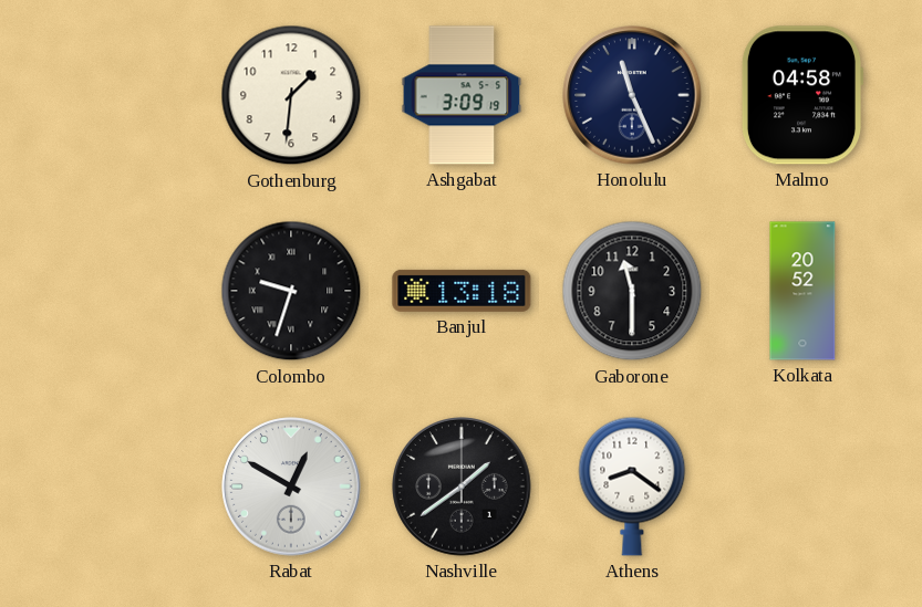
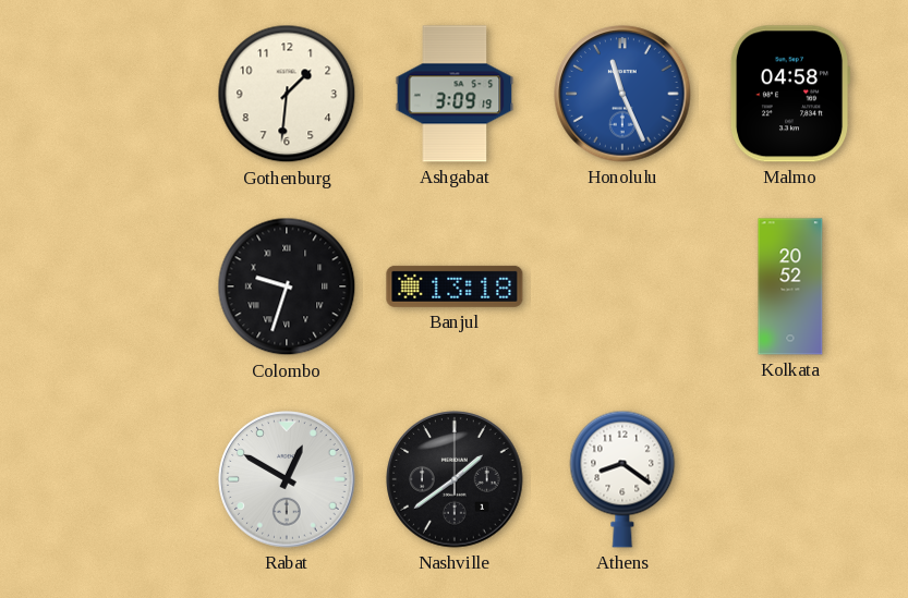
Honolulu dial: navy -> blue (622, 94)
Gaborone: 11:30 -> none (632, 291)
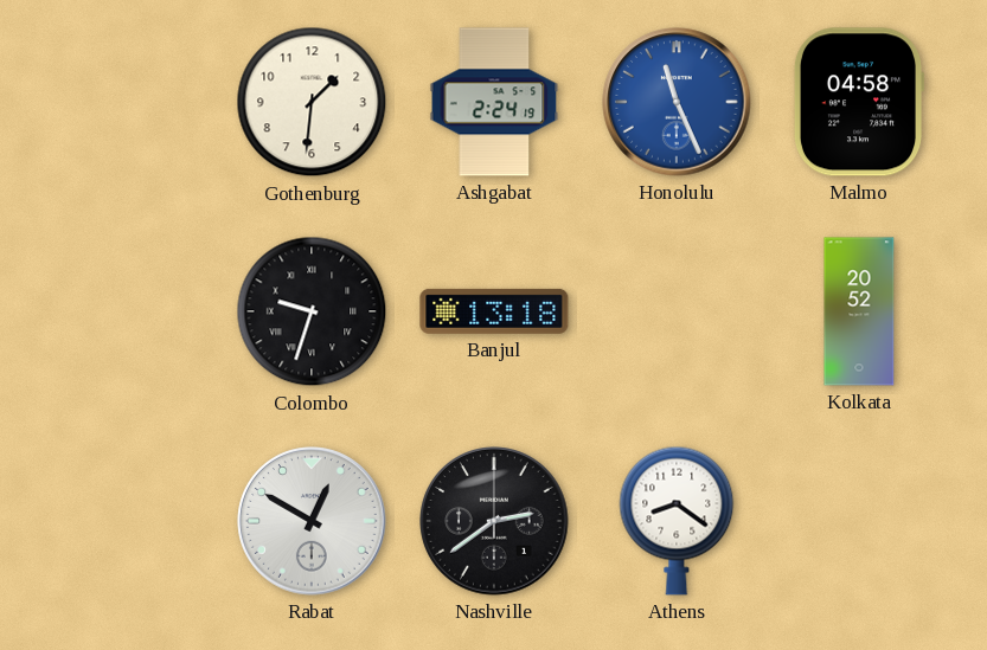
Ashgabat: 3:09 -> 2:24 (494, 102)
Nashville: 1:39 -> 2:39 (494, 521)
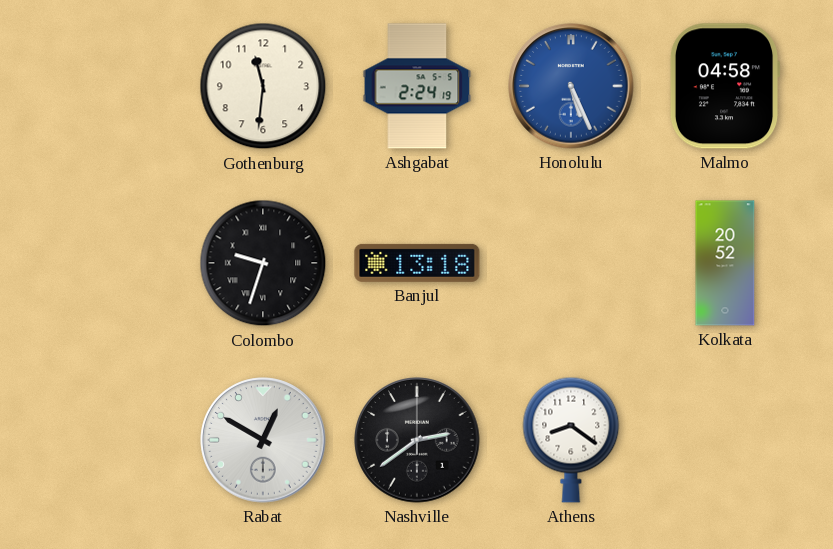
Gothenburg: 1:31 -> 11:31 (263, 86)
Honolulu: 11:26 -> 5:26 (571, 86)
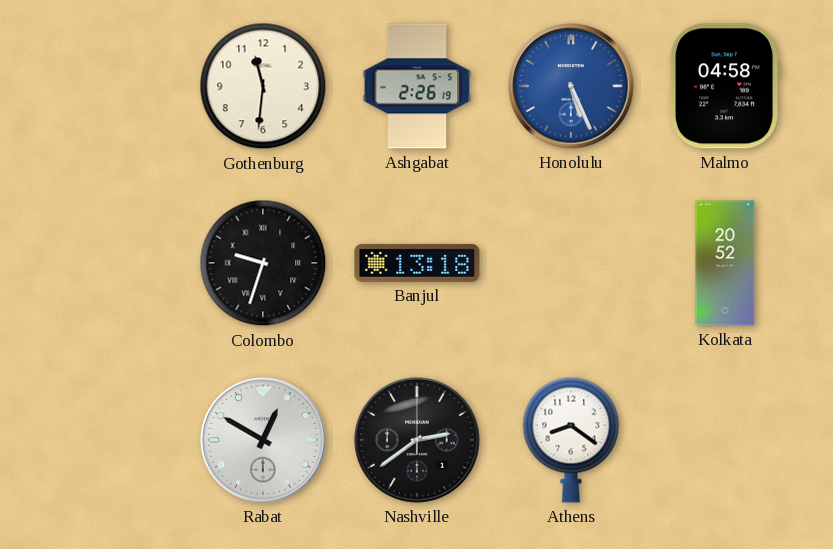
Ashgabat: 2:24 -> 2:26 (417, 86)
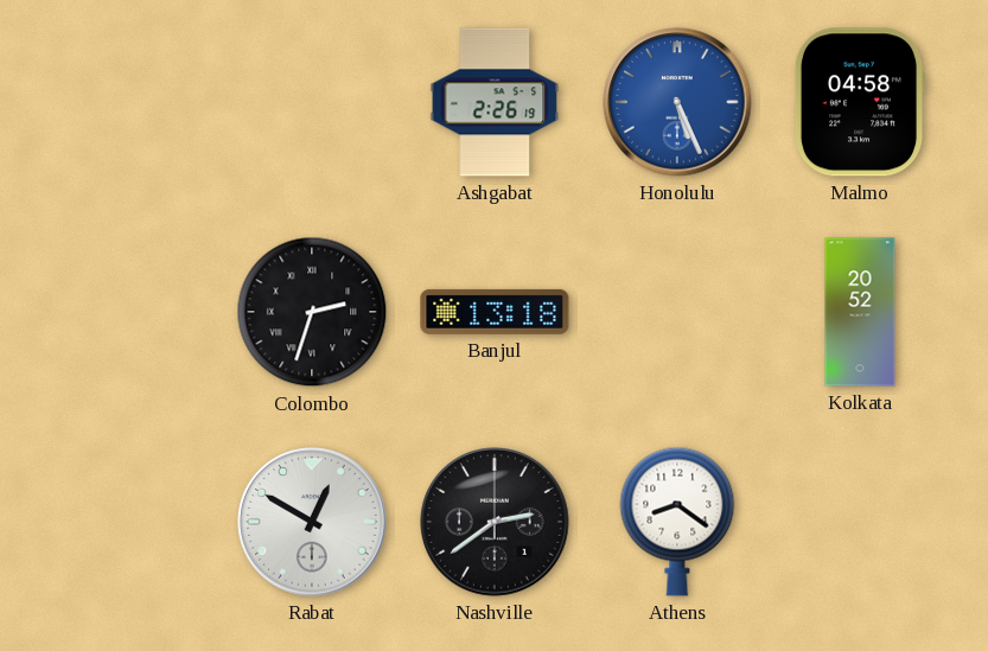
Gothenburg: 11:31 -> none (263, 86)
Colombo: 9:33 -> 2:33 (312, 312)
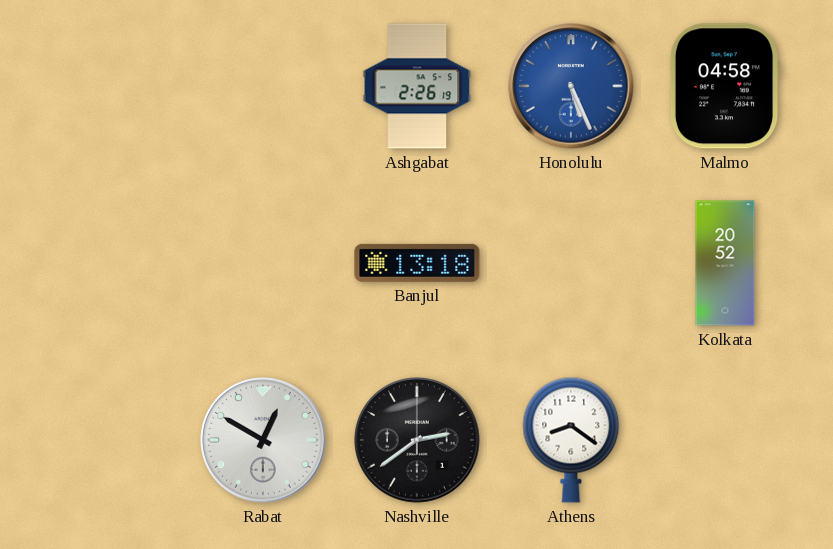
Colombo: 2:33 -> none (312, 312)
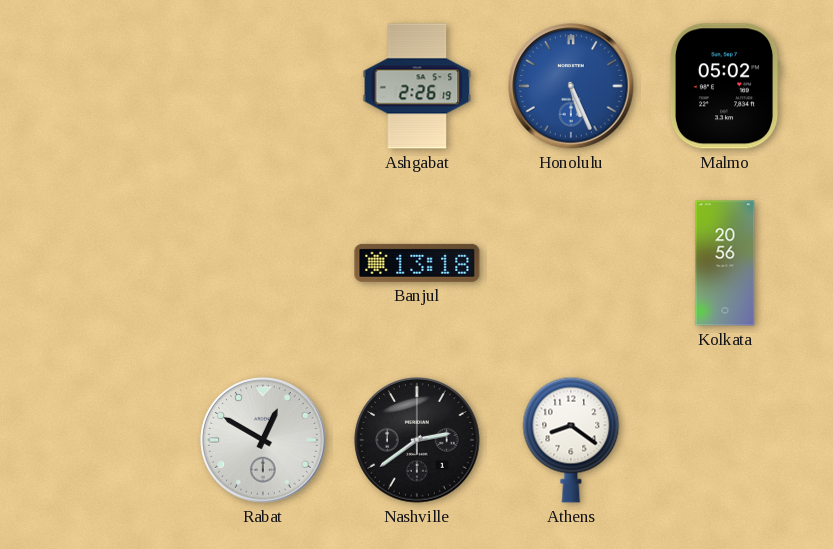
Malmo: 04:58 -> 05:02 (725, 86)
Kolkata: 20:52 -> 20:56 (725, 263)
